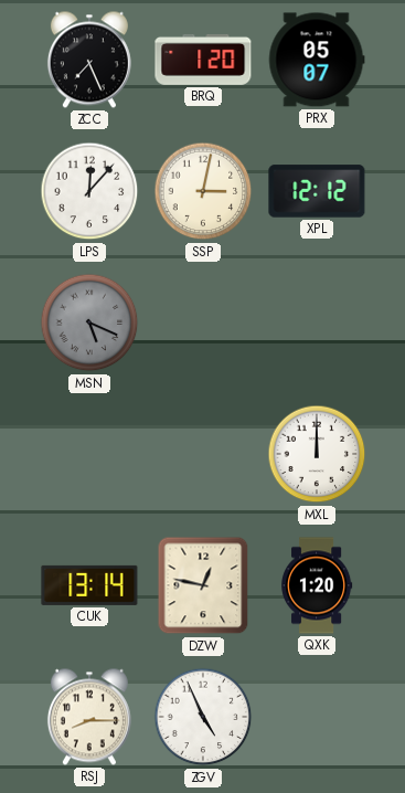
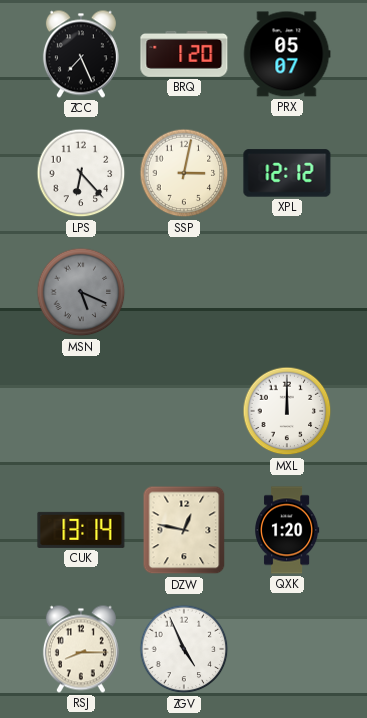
LPS: 12:07 -> 6:23 (81, 173)
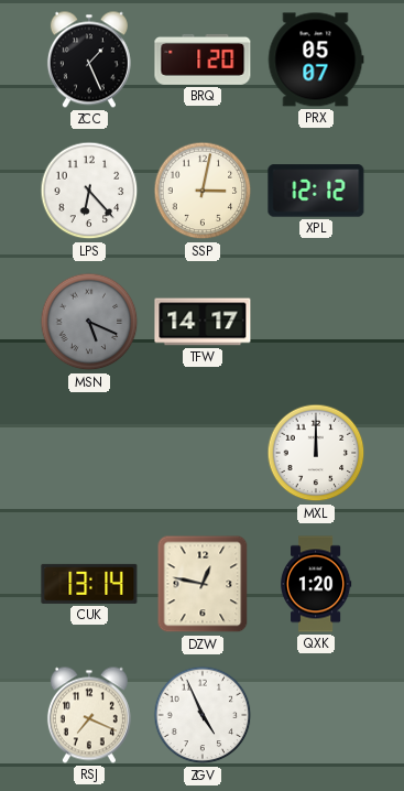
ZCC: 7:26 -> 1:26 (89, 59)
TFW: none -> 14:17 (203, 322)
RSJ: 8:15 -> 7:19 (89, 715)
